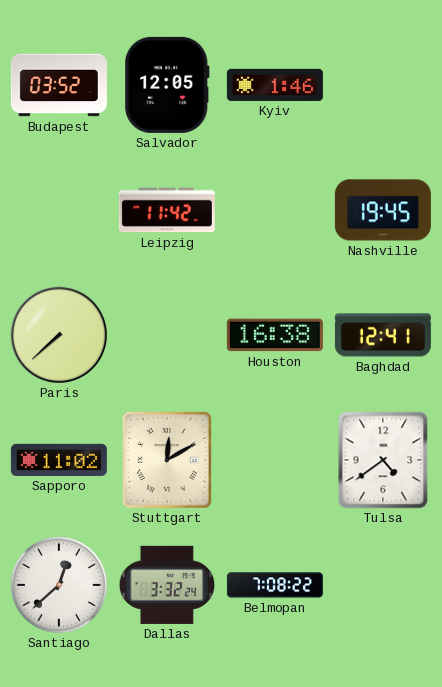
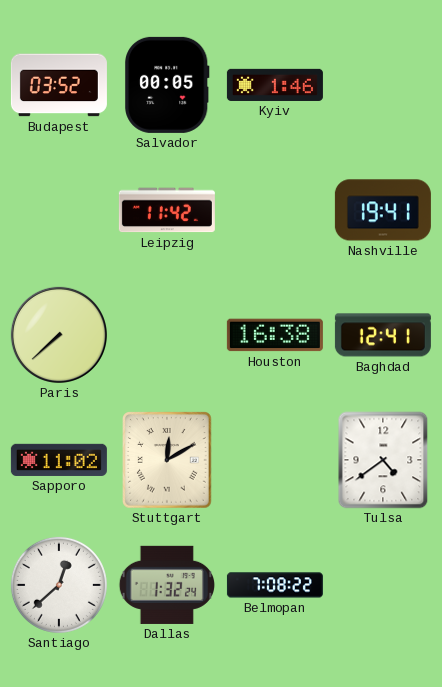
Salvador: 12:05 -> 00:05 (168, 85)
Nashville: 19:45 -> 19:41 (383, 210)
Dallas: 3:32 -> 1:32 (166, 585)
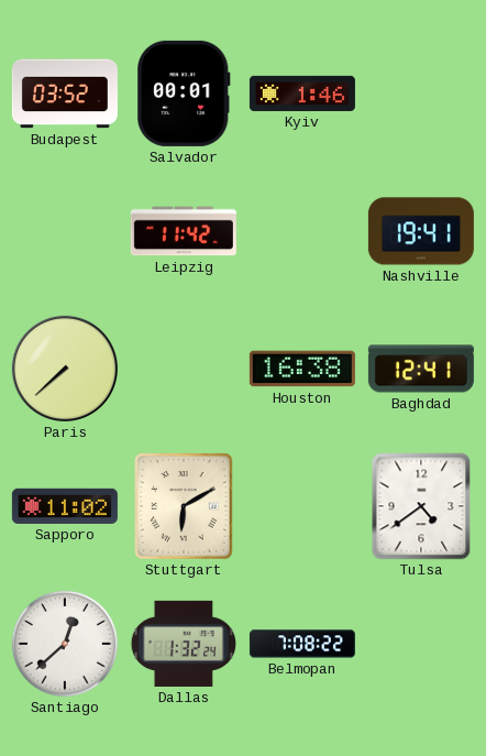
Salvador: 00:05 -> 00:01 (185, 94)
Stuttgart: 12:10 -> 6:10 (185, 506)
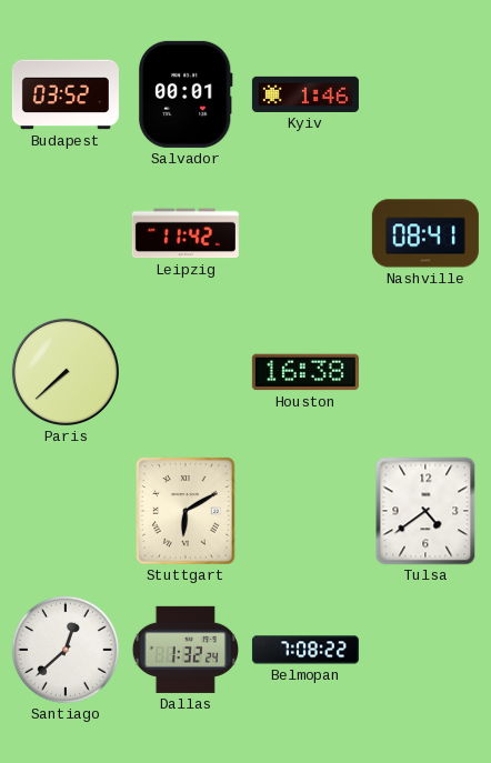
Nashville: 19:41 -> 08:41 (425, 233)
Baghdad: 12:41 -> none (421, 369)
Sapporo: 11:02 -> none (65, 506)
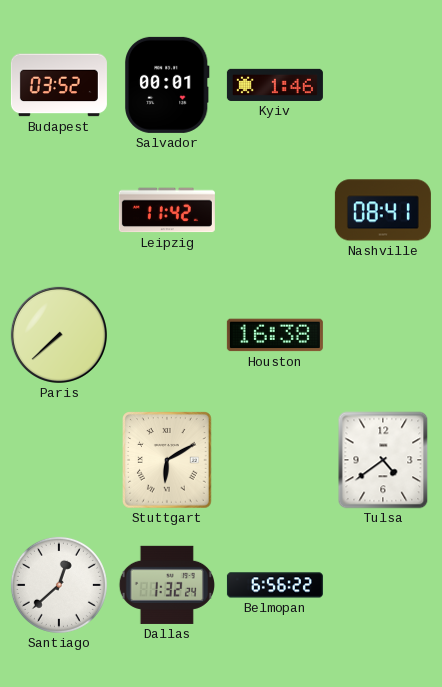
Belmopan: 7:08 -> 6:56 (275, 585)
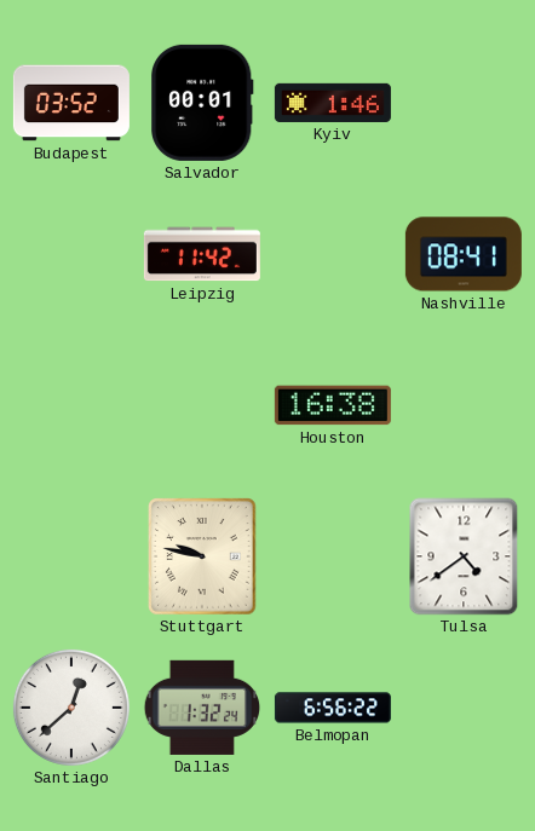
Paris: 7:38 -> none (59, 335)
Stuttgart: 6:10 -> 9:47 (203, 556)
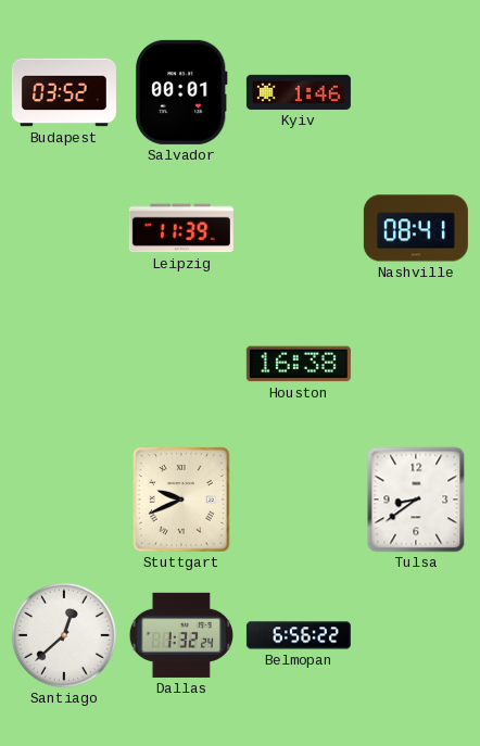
Leipzig: 11:42 -> 11:39 (181, 228)
Stuttgart: 9:47 -> 9:41 (182, 500)
Tulsa: 4:39 -> 8:39 (416, 500)
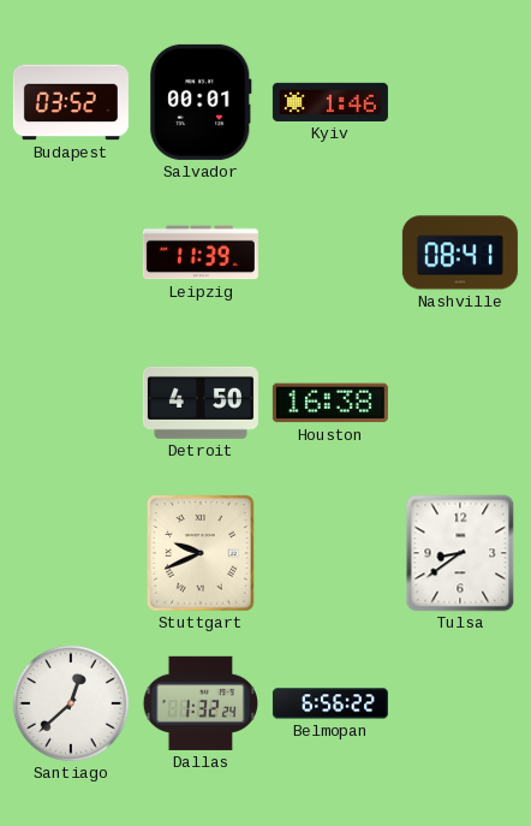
Detroit: none -> 4:50 (201, 403)
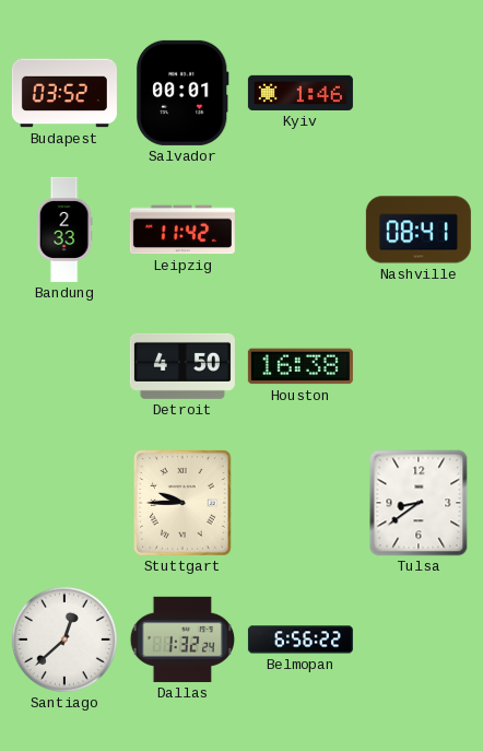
Bandung: none -> 2:33 (64, 230)
Leipzig: 11:39 -> 11:42 (182, 230)
Stuttgart: 9:41 -> 9:45 (184, 503)
